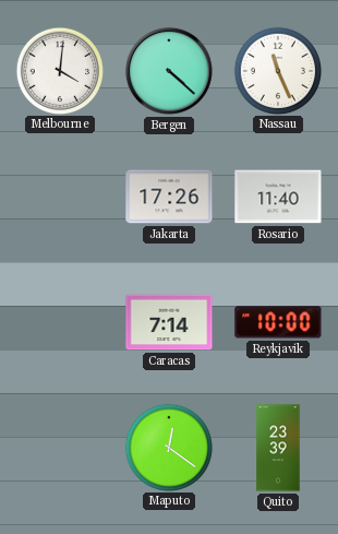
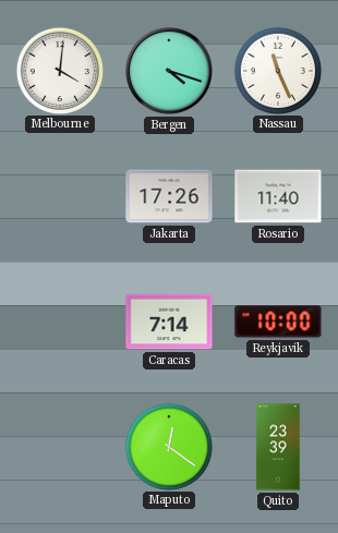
Bergen: 4:22 -> 4:18 (169, 71)
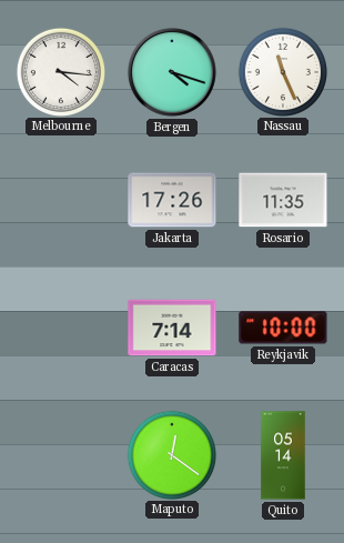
Melbourne: 4:01 -> 4:16 (60, 71)
Rosario: 11:40 -> 11:35 (283, 200)
Quito: 23:39 -> 05:14 (283, 455)
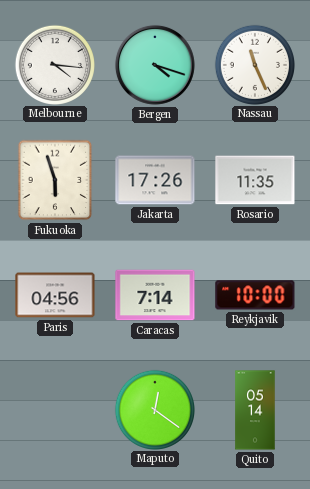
Fukuoka: none -> 5:57 (55, 180)
Paris: none -> 04:56 (55, 295)
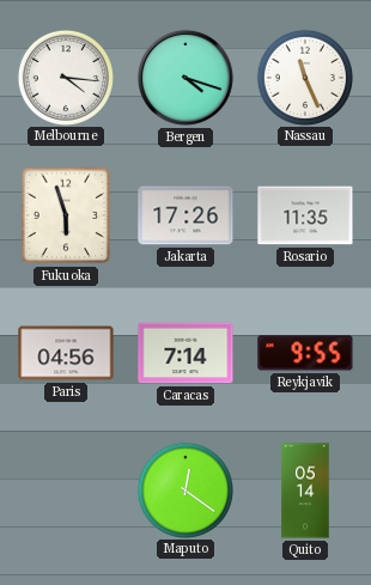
Reykjavik: 10:00 -> 9:55 (305, 353)
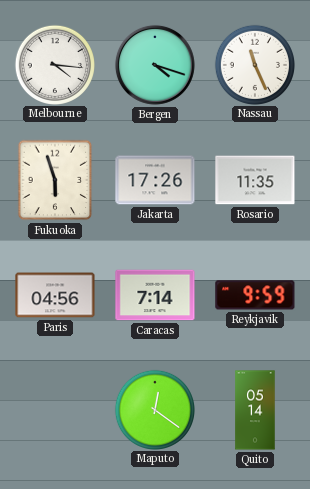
Reykjavik: 9:55 -> 9:59 (255, 295)
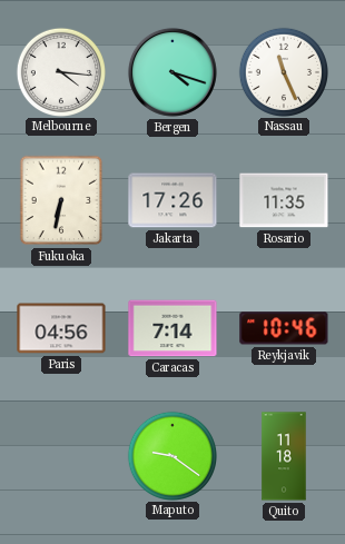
Fukuoka: 5:57 -> 6:32 (61, 200)
Reykjavik: 9:59 -> 10:46 (284, 328)
Maputo: 12:21 -> 9:21 (171, 455)
Quito: 05:14 -> 11:18 (284, 456)
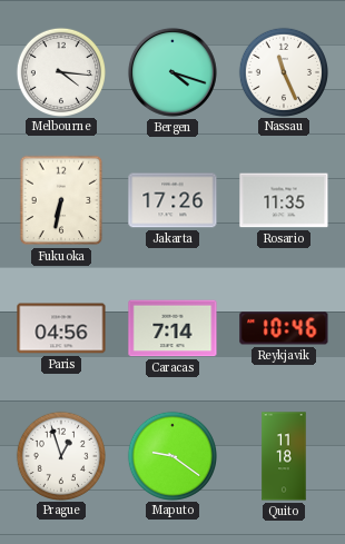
Prague: none -> 12:57 (60, 455)
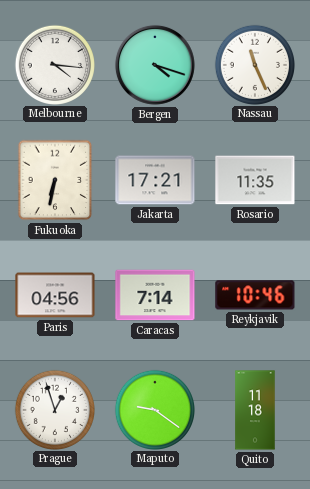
Jakarta: 17:26 -> 17:21 (155, 180)
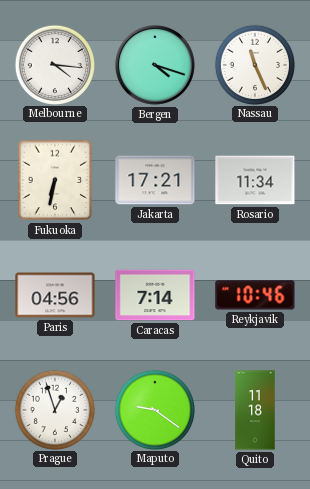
Rosario: 11:35 -> 11:34 (255, 180)
